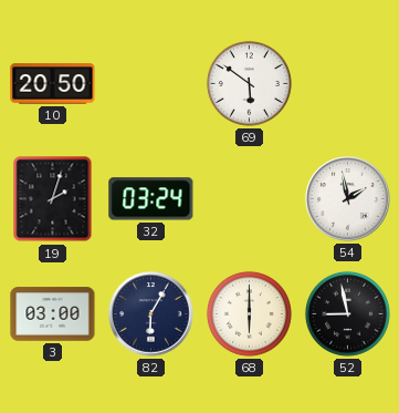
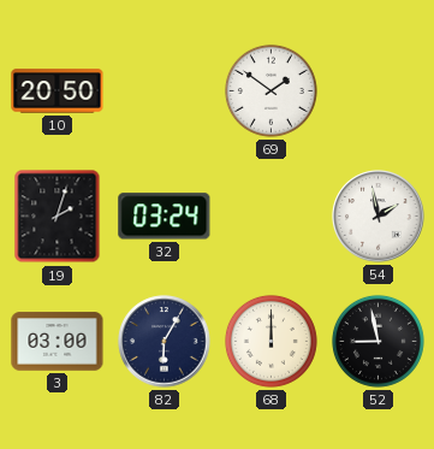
69: 5:51 -> 1:51 (270, 90)
68: 6:00 -> 12:00 (270, 341)
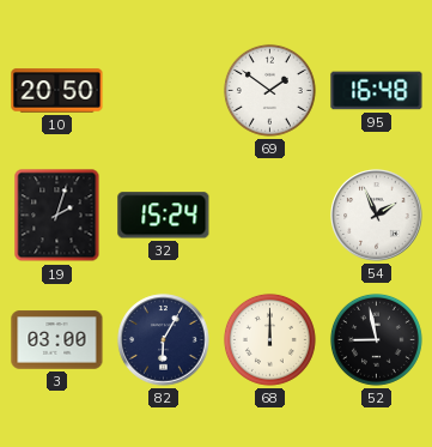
95: none -> 16:48 (377, 91)
32: 03:24 -> 15:24 (164, 216)
54: 1:58 -> 1:56 (377, 216)
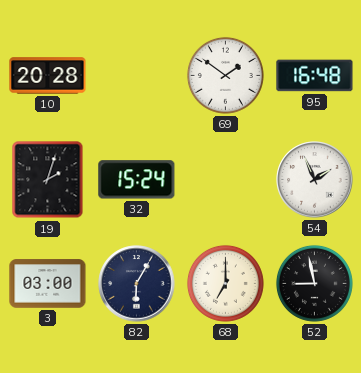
10: 20:50 -> 20:28 (48, 76)
68: 12:00 -> 7:00 (225, 283)
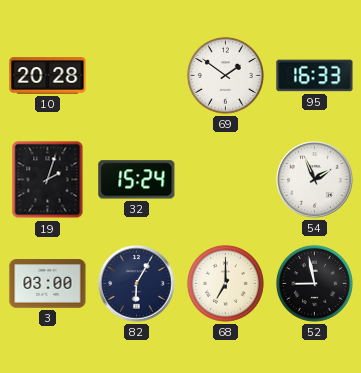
95: 16:48 -> 16:33 (315, 76)
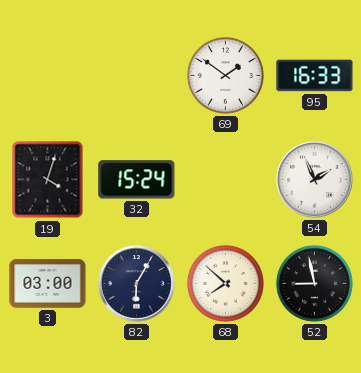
10: 20:28 -> none (48, 76)
19: 2:03 -> 4:03 (48, 180)
68: 7:00 -> 7:52 (225, 283)
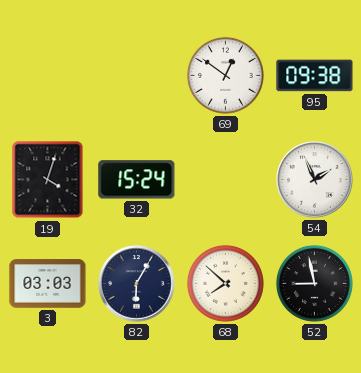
69: 1:51 -> 12:51 (225, 75)
95: 16:33 -> 09:38 (315, 76)
3: 03:00 -> 03:03 (48, 284)
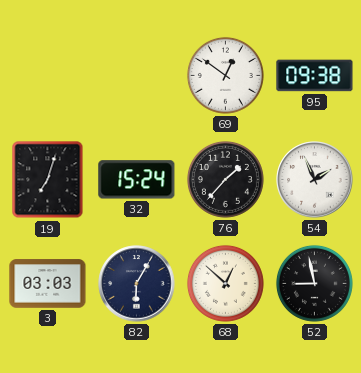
19: 4:03 -> 7:03 (48, 180)
76: none -> 1:37 (225, 179)
68: 7:52 -> 12:52 (225, 283)
